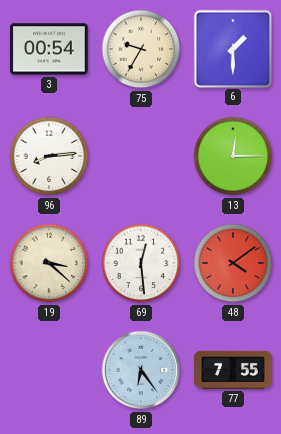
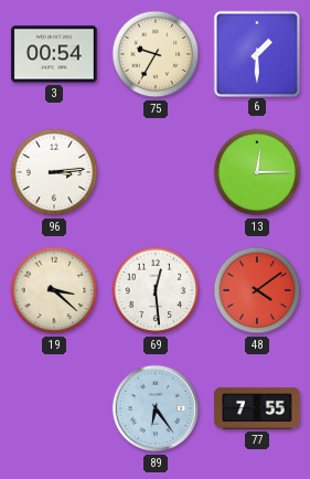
96: 8:14 -> 3:14 (54, 172)
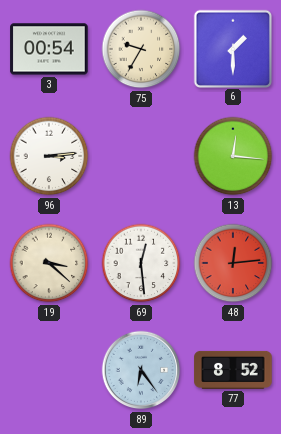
13: 12:15 -> 12:16 (233, 156)
48: 4:09 -> 12:14 (233, 263)
77: 7:55 -> 8:52 (233, 370)
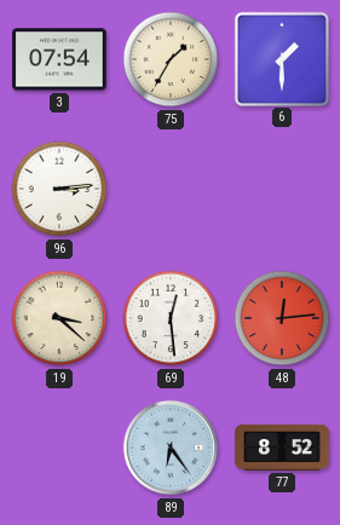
3: 00:54 -> 07:54 (59, 59)
75: 9:35 -> 1:35 (171, 59)
13: 12:16 -> none (233, 156)
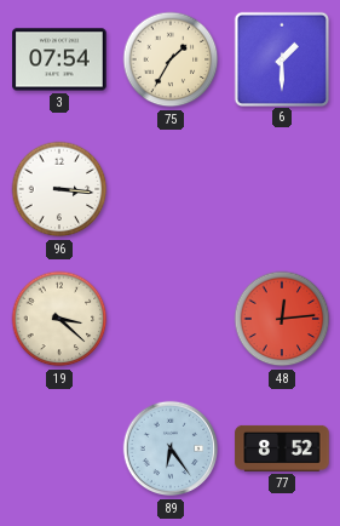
96: 3:14 -> 3:16 (59, 189)
69: 12:29 -> none (171, 318)
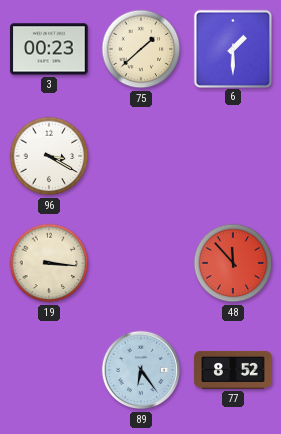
3: 07:54 -> 00:23 (49, 49)
75: 1:35 -> 1:38 (141, 49)
96: 3:16 -> 3:20 (49, 156)
19: 3:22 -> 3:16 (49, 263)
48: 12:14 -> 11:53 (233, 263)
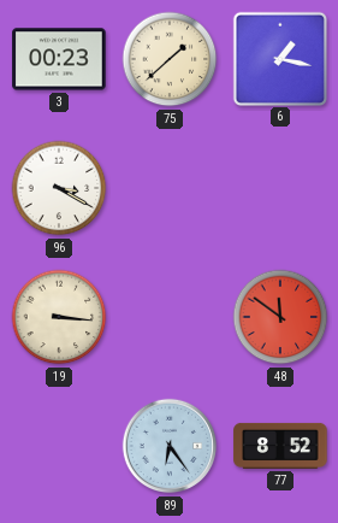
6: 1:30 -> 1:17 (279, 58)
48: 11:53 -> 11:51 (280, 317)
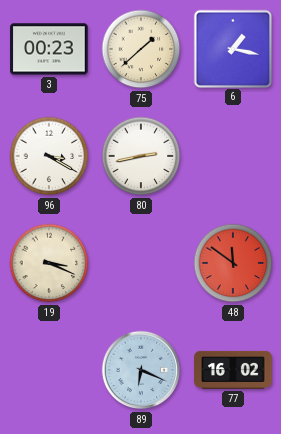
80: none -> 2:43 (141, 156)
19: 3:16 -> 3:19 (49, 263)
89: 6:24 -> 6:19 (141, 370)
77: 8:52 -> 16:02 (233, 370)
